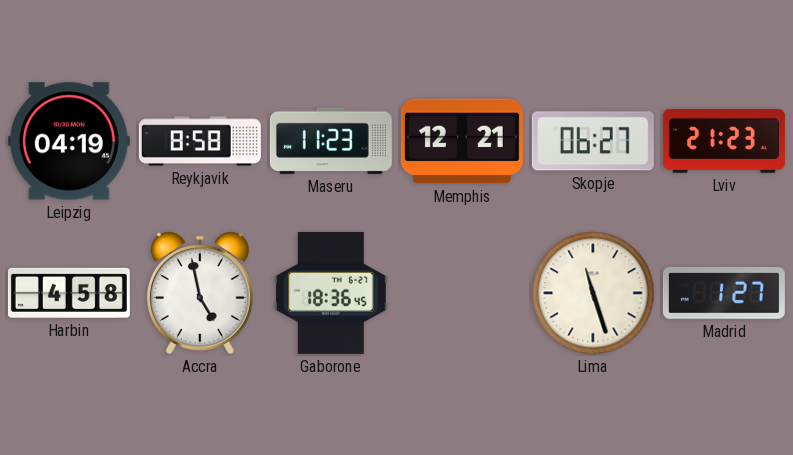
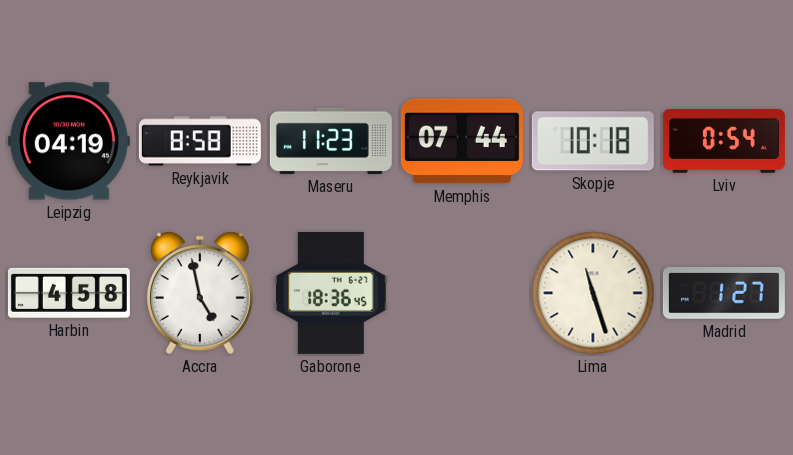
Memphis: 12:21 -> 07:44 (462, 141)
Skopje: 06:27 -> 10:18 (593, 141)
Lviv: 21:23 -> 0:54 (724, 141)
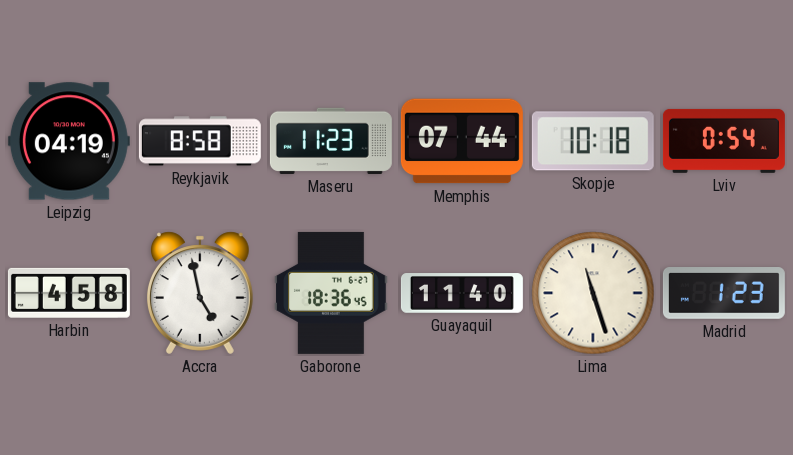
Guayaquil: none -> 11:40 (462, 293)
Madrid: 1:27 -> 1:23 (724, 294)
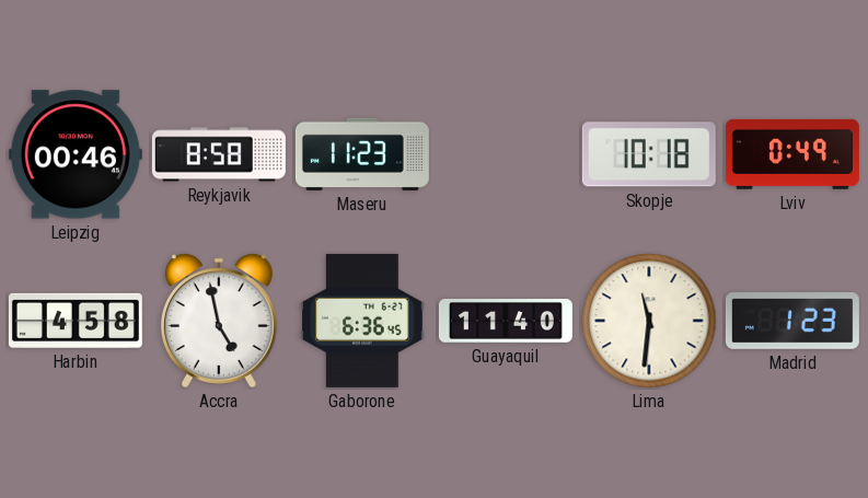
Leipzig: 04:19 -> 00:46 (76, 154)
Memphis: 07:44 -> none (462, 141)
Lviv: 0:54 -> 0:49 (792, 154)
Gaborone: 18:36 -> 6:36 (362, 321)
Lima: 11:27 -> 11:31 (649, 321)
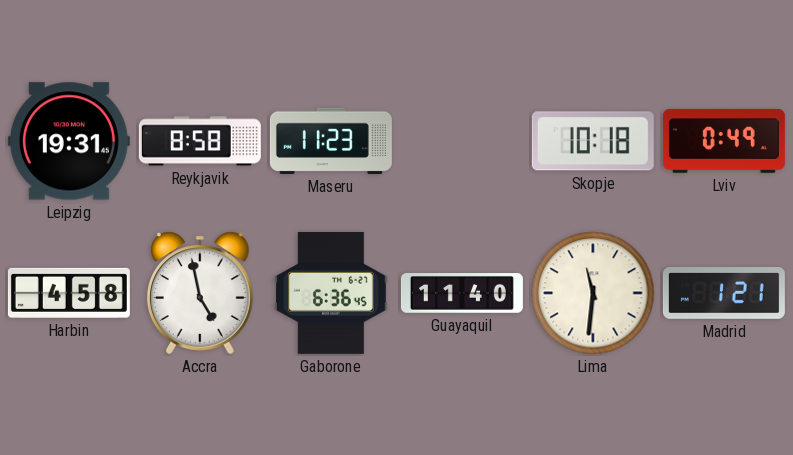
Leipzig: 00:46 -> 19:31 (69, 141)
Madrid: 1:23 -> 1:21 (724, 294)
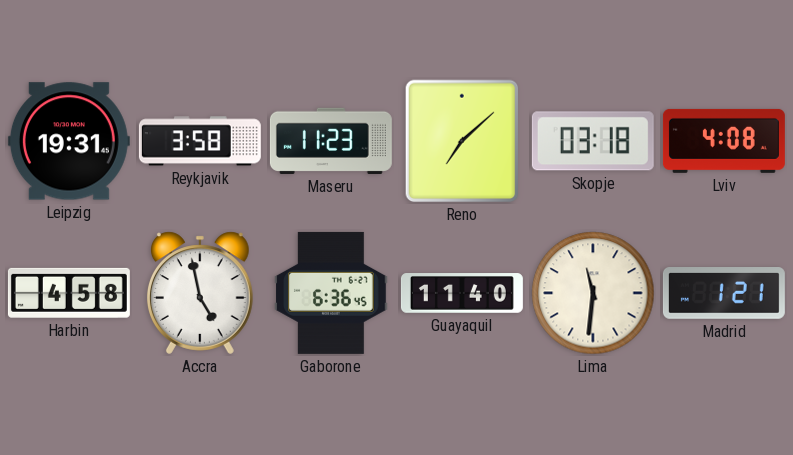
Reykjavik: 8:58 -> 3:58 (200, 141)
Reno: none -> 7:08 (462, 141)
Skopje: 10:18 -> 03:18 (593, 141)
Lviv: 0:49 -> 4:08 (724, 141)
